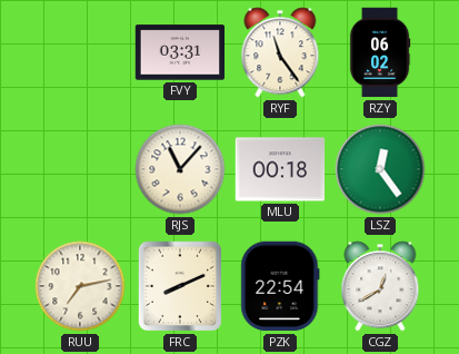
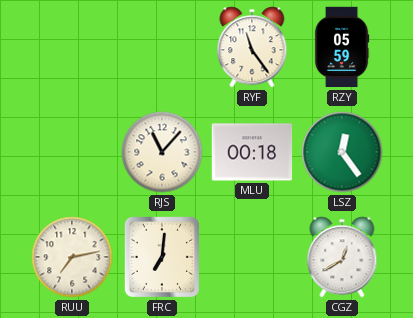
FVY: 03:31 -> none (180, 52)
RZY: 06:02 -> 05:59 (342, 47)
FRC: 8:11 -> 7:01 (162, 257)
PZK: 22:54 -> none (280, 286)
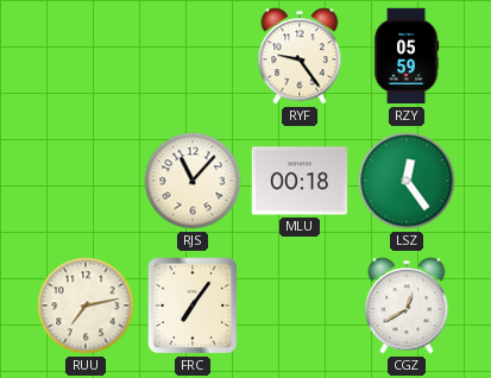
RYF: 11:24 -> 9:24 (300, 56)
FRC: 7:01 -> 7:06 (193, 305)
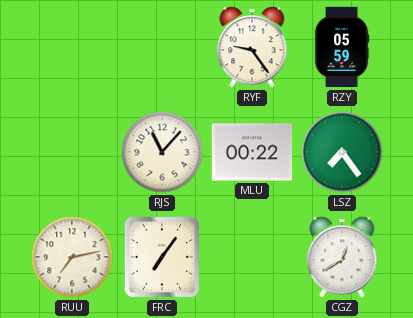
MLU: 00:18 -> 00:22 (252, 152)
LSZ: 12:24 -> 7:24 (342, 152)
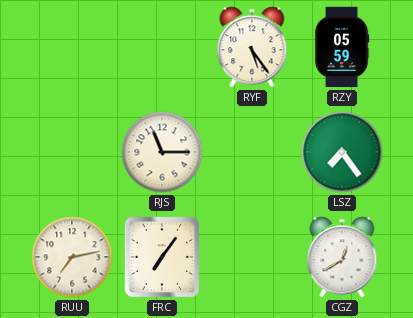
RYF: 9:24 -> 5:24 (252, 47)
RJS: 11:07 -> 11:15 (162, 152)
MLU: 00:22 -> none (252, 152)
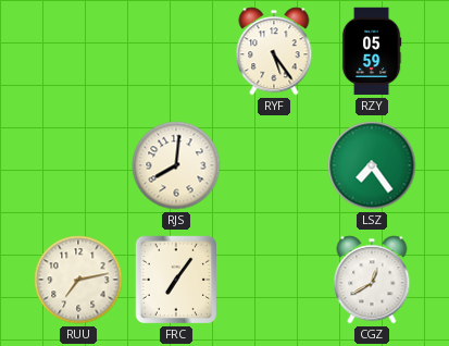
RJS: 11:15 -> 8:01 (176, 165)
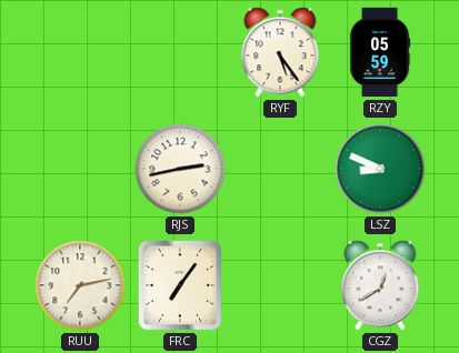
RJS: 8:01 -> 2:43 (180, 169)
LSZ: 7:24 -> 8:49 (380, 169)
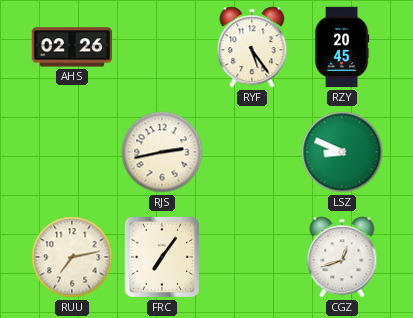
AHS: none -> 02:26 (72, 47)
RZY: 05:59 -> 20:45 (342, 47)
CGZ: 12:40 -> 12:42 (342, 257)
